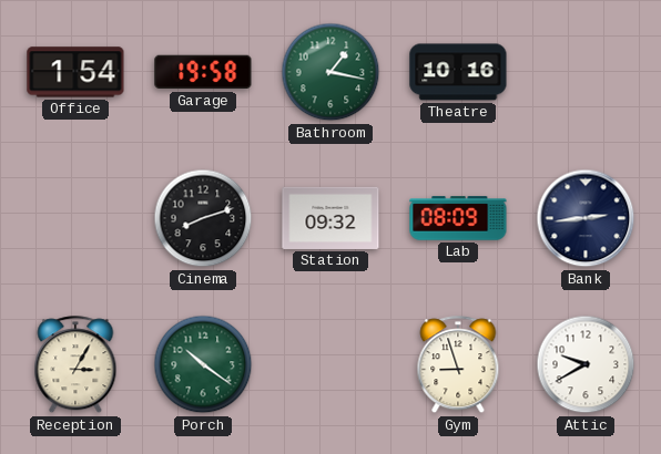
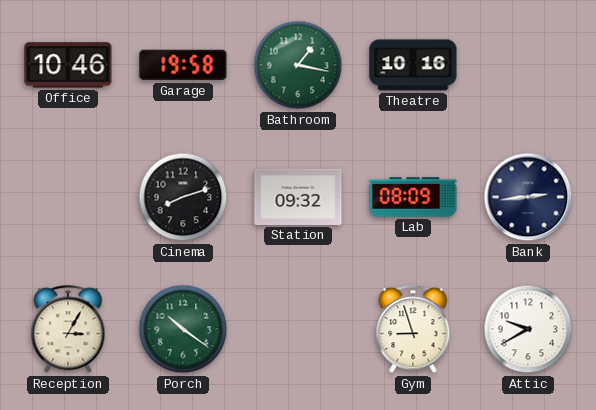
Office: 1:54 -> 10:46 (68, 65)
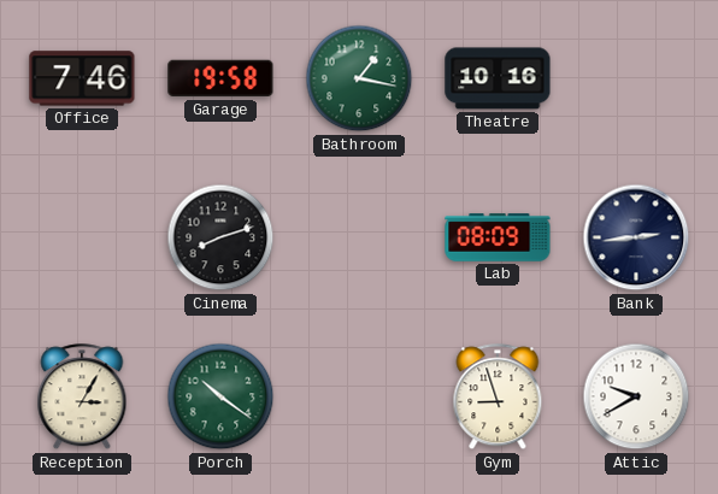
Office: 10:46 -> 7:46 (82, 78)
Station: 09:32 -> none (298, 197)
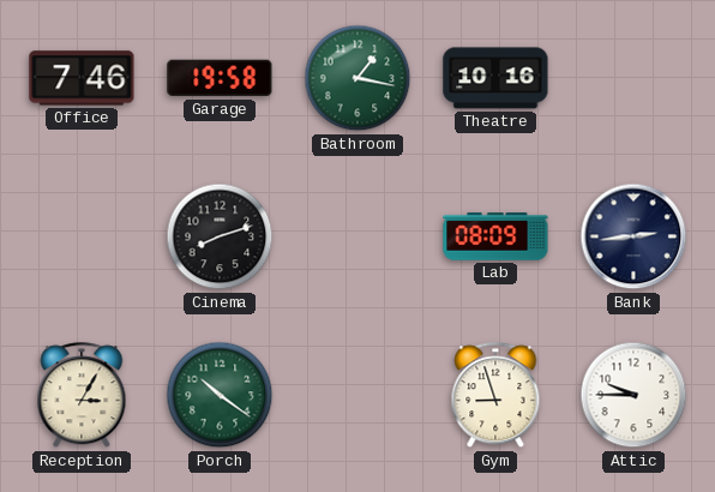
Attic: 9:40 -> 9:45 (633, 395)
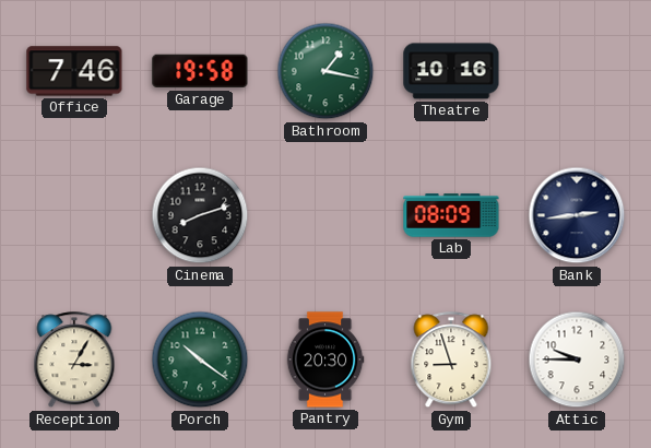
Pantry: none -> 20:30 (325, 359)
